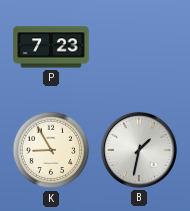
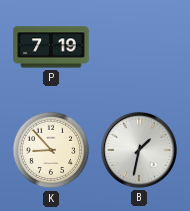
P: 7:23 -> 7:19 (51, 47)
K: 8:55 -> 8:53 (51, 150)
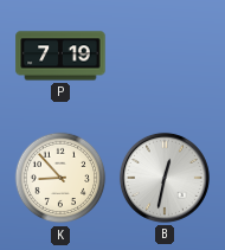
B: 1:32 -> 12:32 (165, 178)
